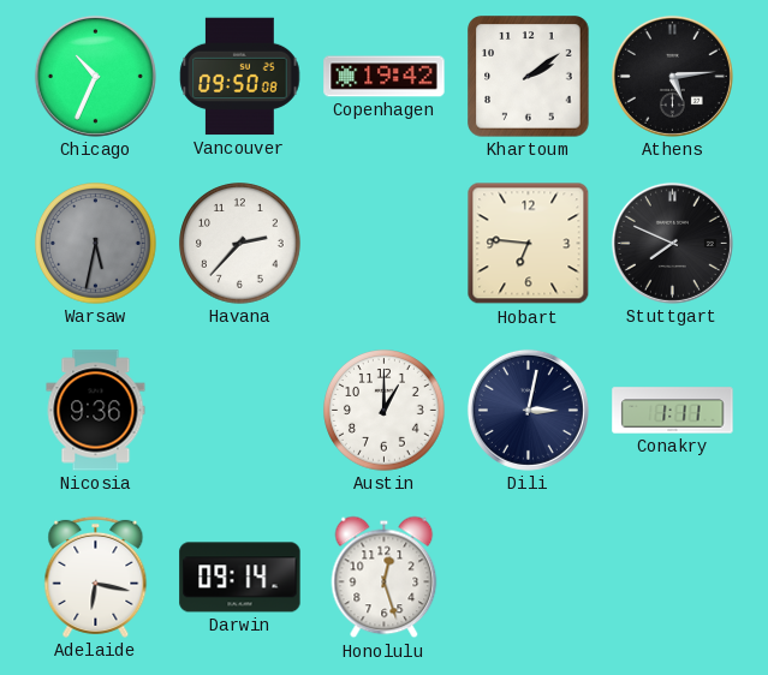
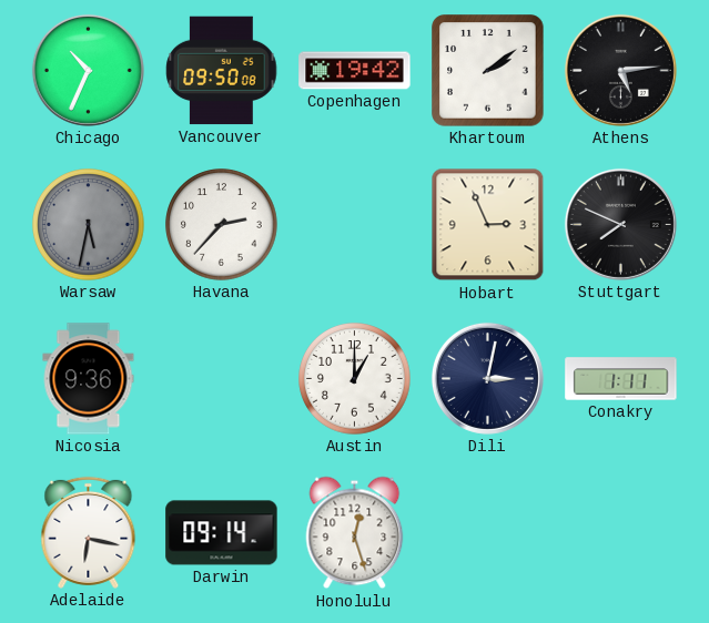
Hobart: 6:46 -> 2:56 (488, 225)
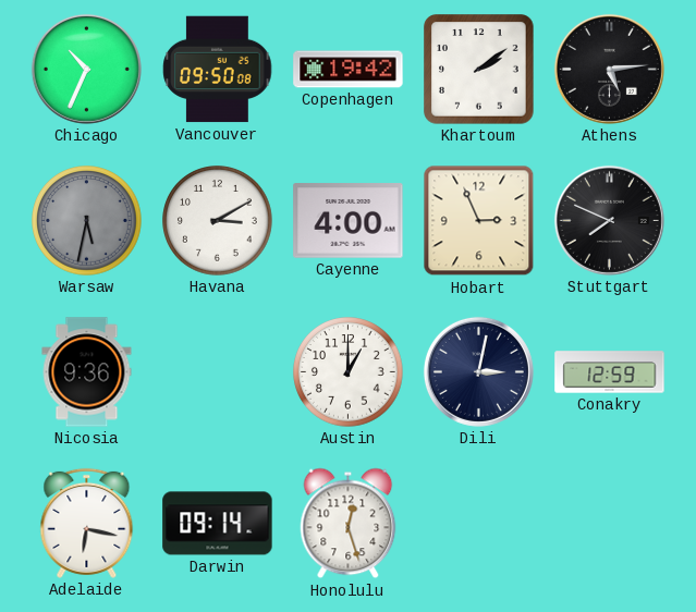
Havana: 2:37 -> 3:10 (218, 221)
Cayenne: none -> 4:00 (349, 221)
Conakry: 1:11 -> 12:59 (610, 372)
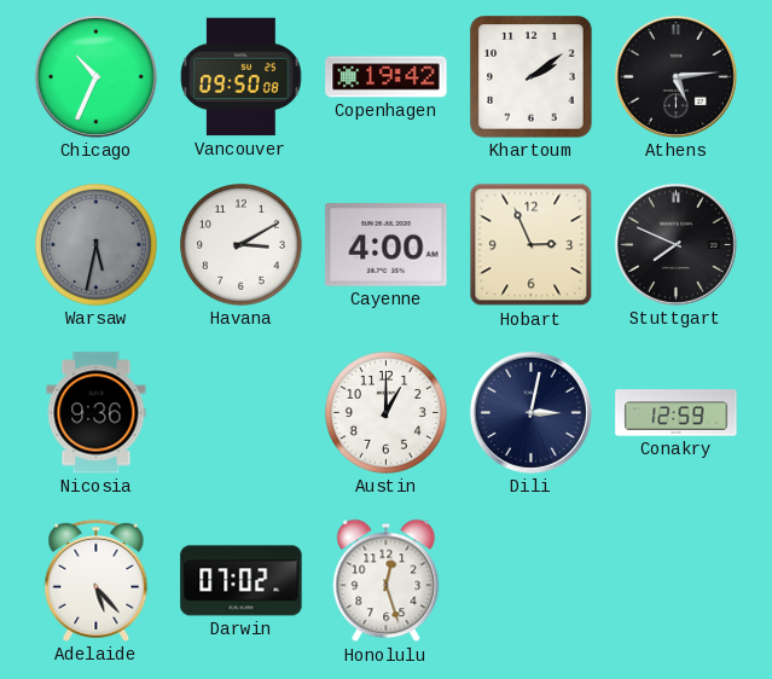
Adelaide: 6:17 -> 5:23 (97, 580)
Darwin: 09:14 -> 07:02 (242, 581)
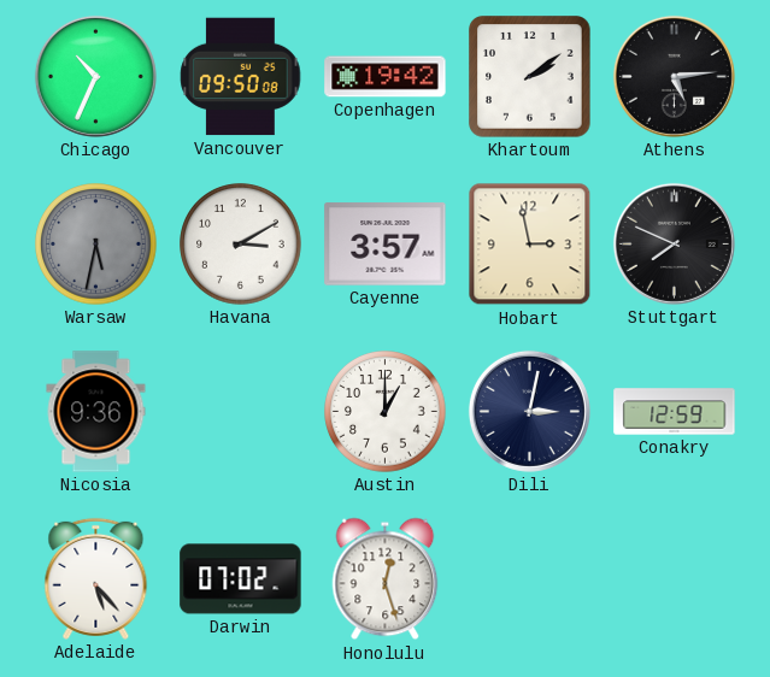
Cayenne: 4:00 -> 3:57 (386, 245)
Hobart: 2:56 -> 2:58 (530, 245)
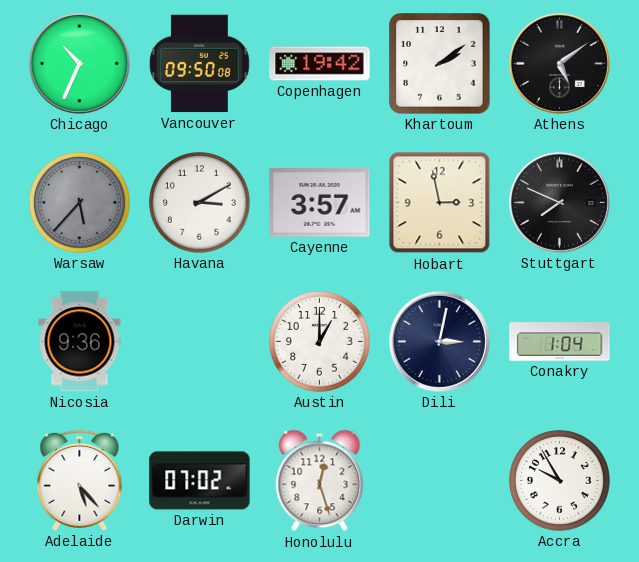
Athens: 5:14 -> 5:09 (559, 63)
Warsaw: 5:32 -> 5:37 (80, 203)
Conakry: 12:59 -> 1:04 (560, 342)
Accra: none -> 9:55 (560, 481)
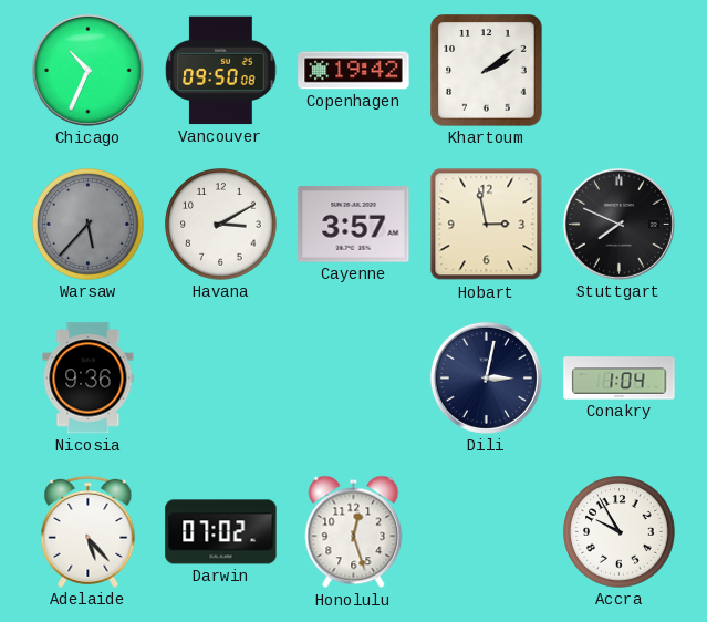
Athens: 5:09 -> none (559, 63)
Austin: 1:00 -> none (320, 342)
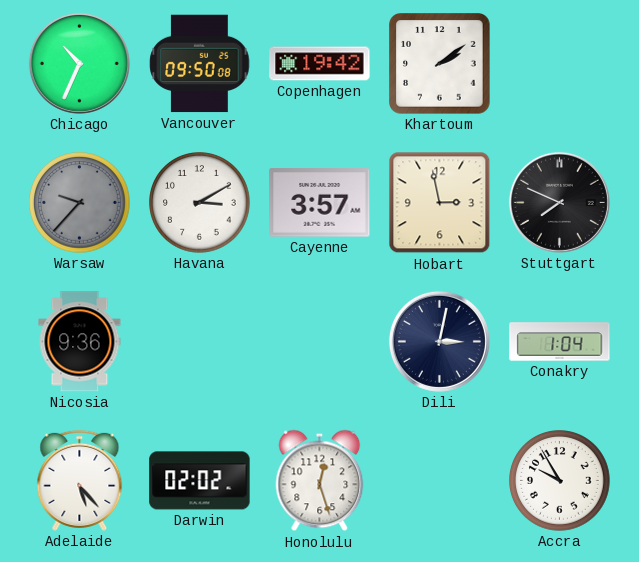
Warsaw: 5:37 -> 9:37 (80, 203)
Darwin: 07:02 -> 02:02 (200, 481)
